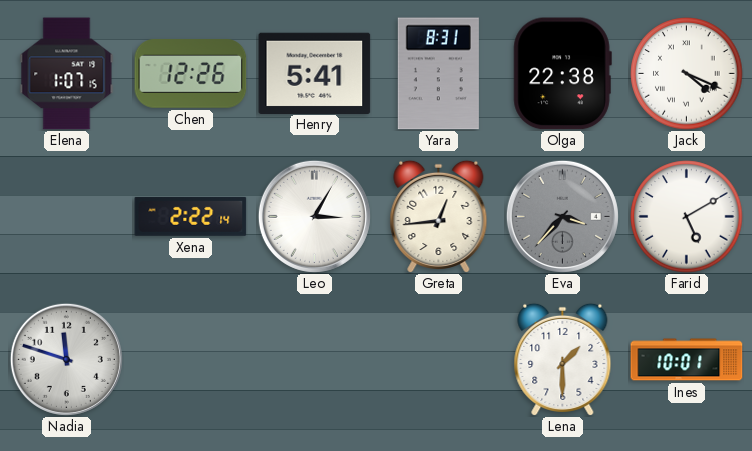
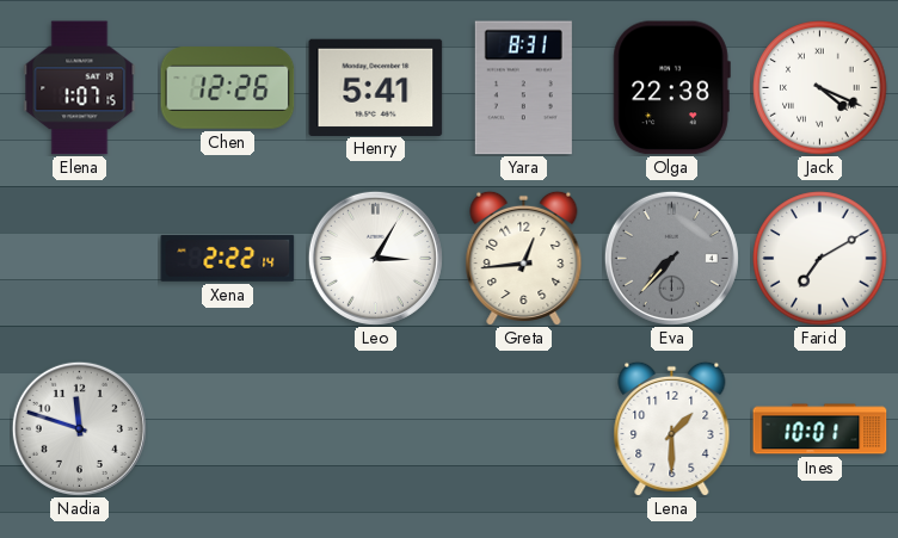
Eva: 3:37 -> 7:37 (671, 258)
Farid: 5:10 -> 7:10 (820, 259)
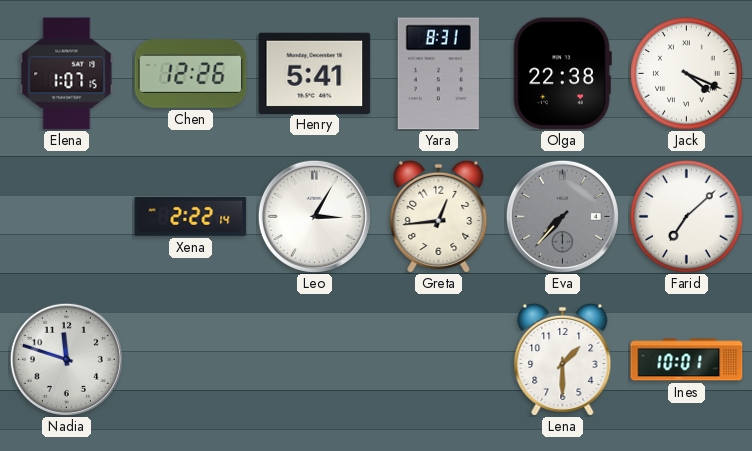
Farid: 7:10 -> 7:08 (687, 217)
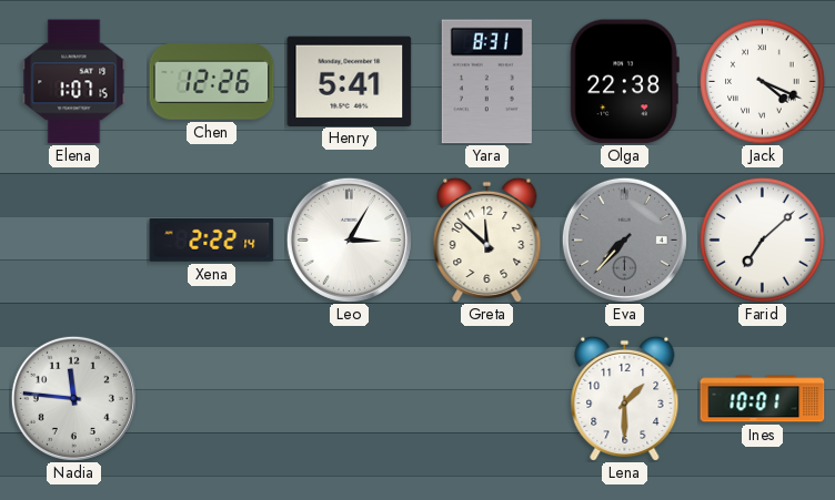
Greta: 12:44 -> 11:52 (487, 239)
Nadia: 11:48 -> 11:46 (73, 398)
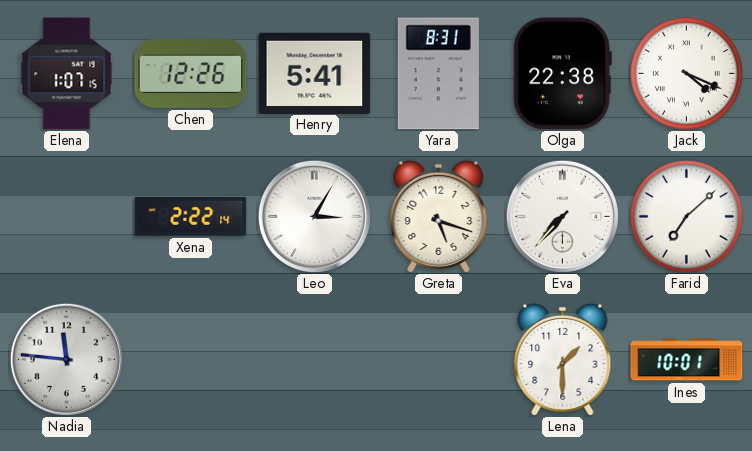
Greta: 11:52 -> 5:18 (439, 216)
Eva dial: grey -> white (562, 216)
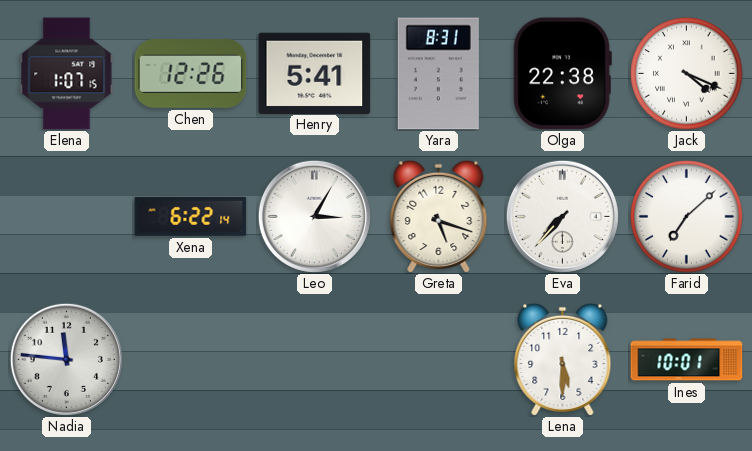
Xena: 2:22 -> 6:22 (191, 216)
Lena: 1:30 -> 5:30 (563, 359)
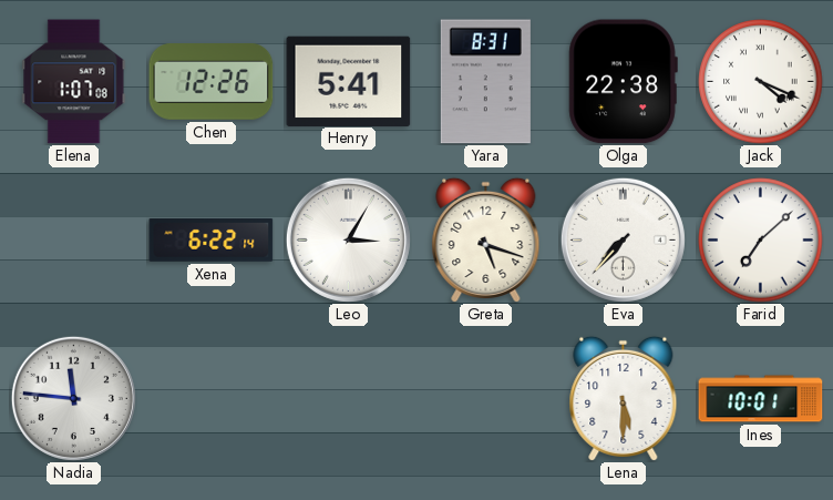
Elena: 1:07:15 -> 1:07:08 (74, 82)
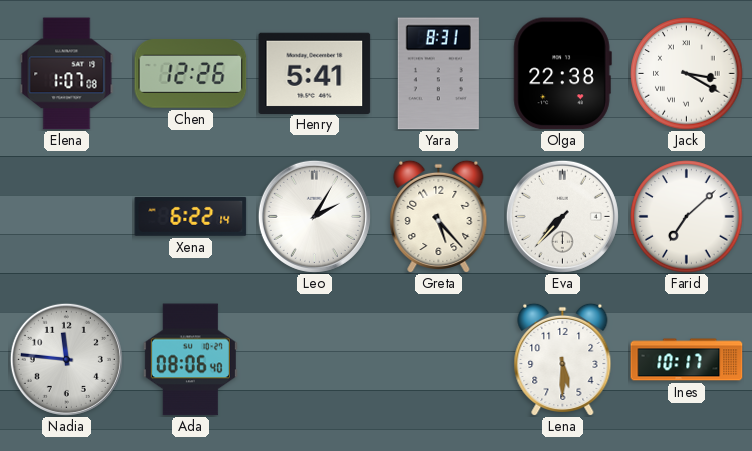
Jack: 4:19 -> 3:20 (687, 74)
Leo: 3:05 -> 2:05 (314, 216)
Greta: 5:18 -> 5:23 (439, 216)
Ada: none -> 08:06 (190, 360)
Ines: 10:01 -> 10:17 (687, 360)
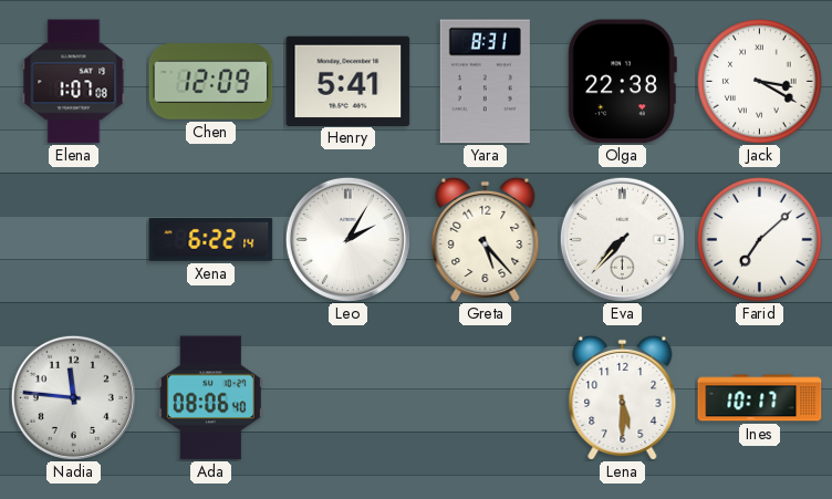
Chen: 12:26 -> 12:09 (211, 82)
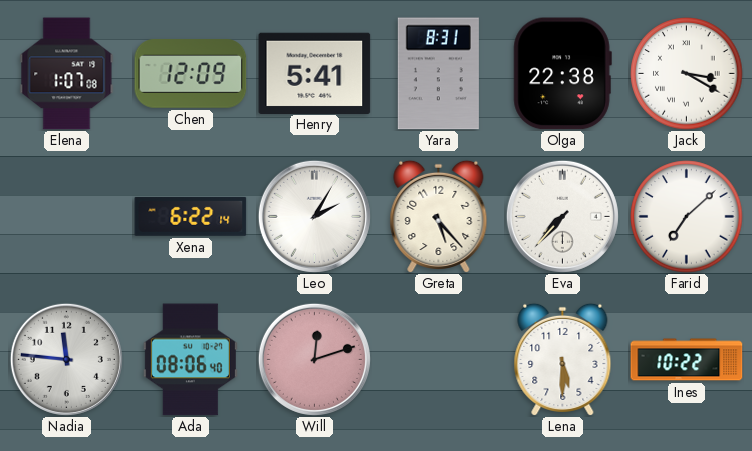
Will: none -> 12:12 (314, 359)
Ines: 10:17 -> 10:22 (687, 360)
